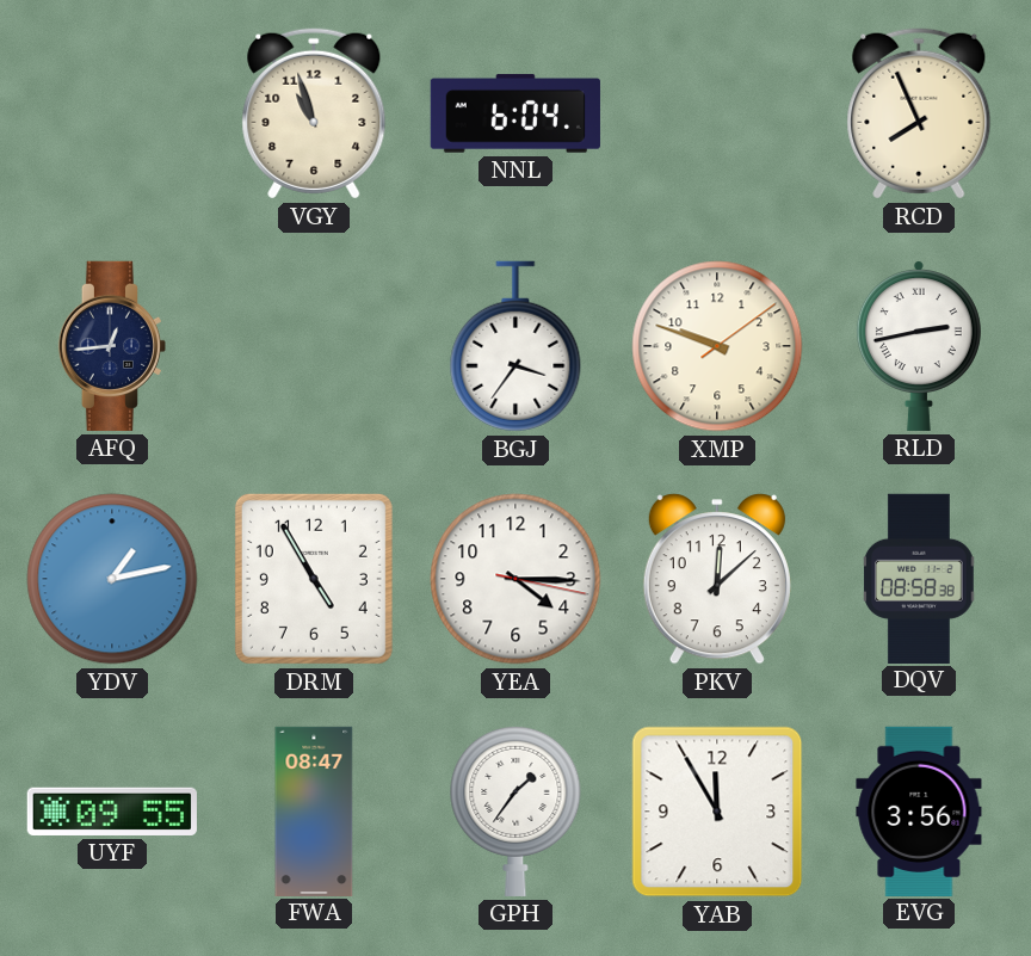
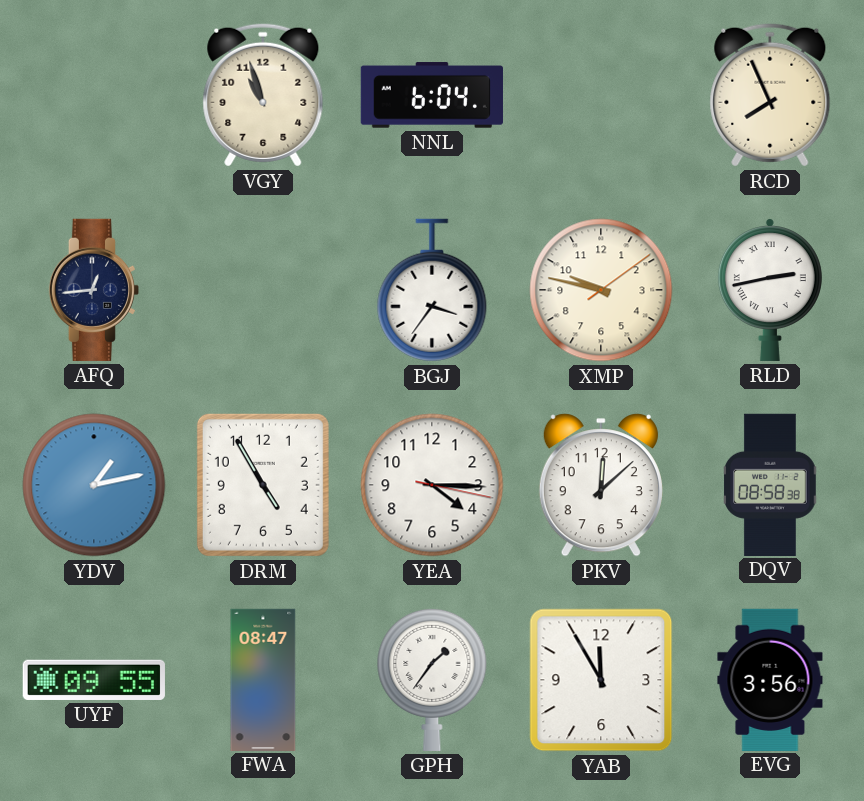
XMP: 9:48 -> 9:47 (601, 290)
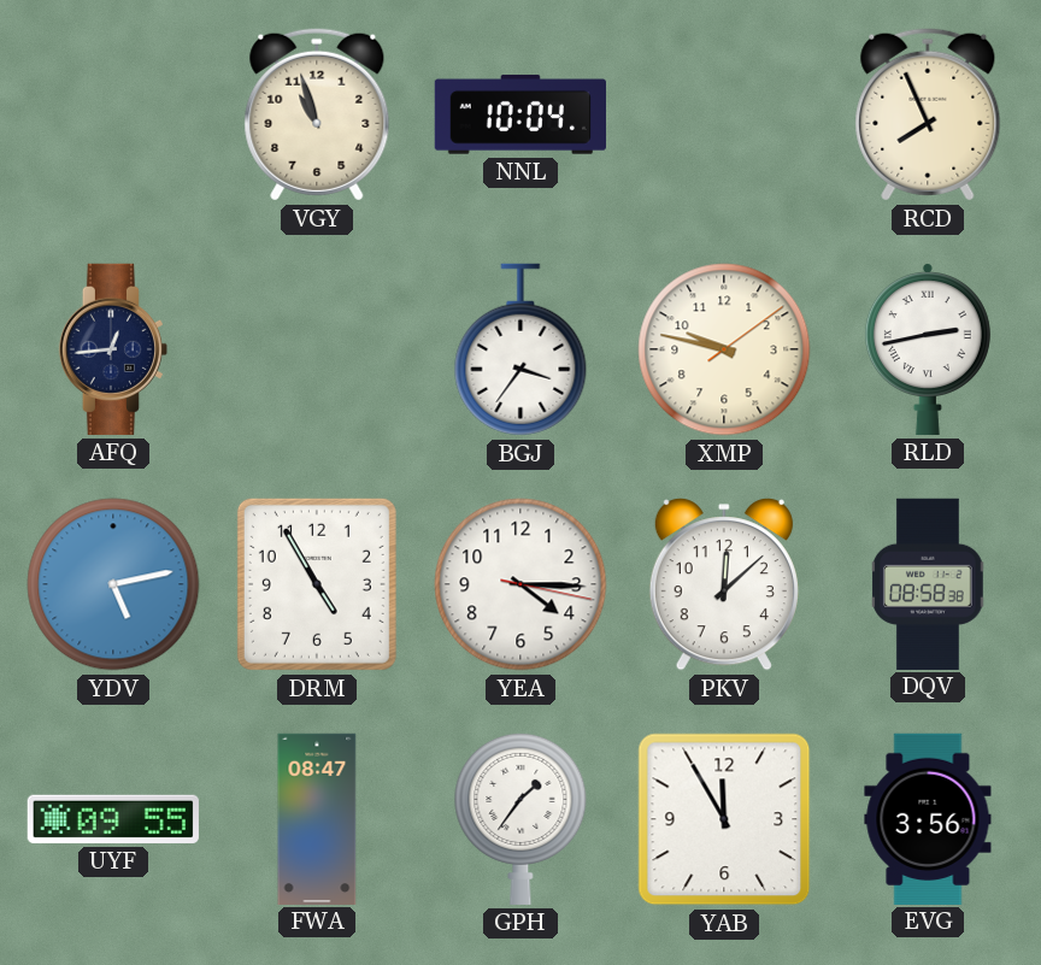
NNL: 6:04 -> 10:04 (520, 114)
YDV: 1:13 -> 5:13 (113, 584)
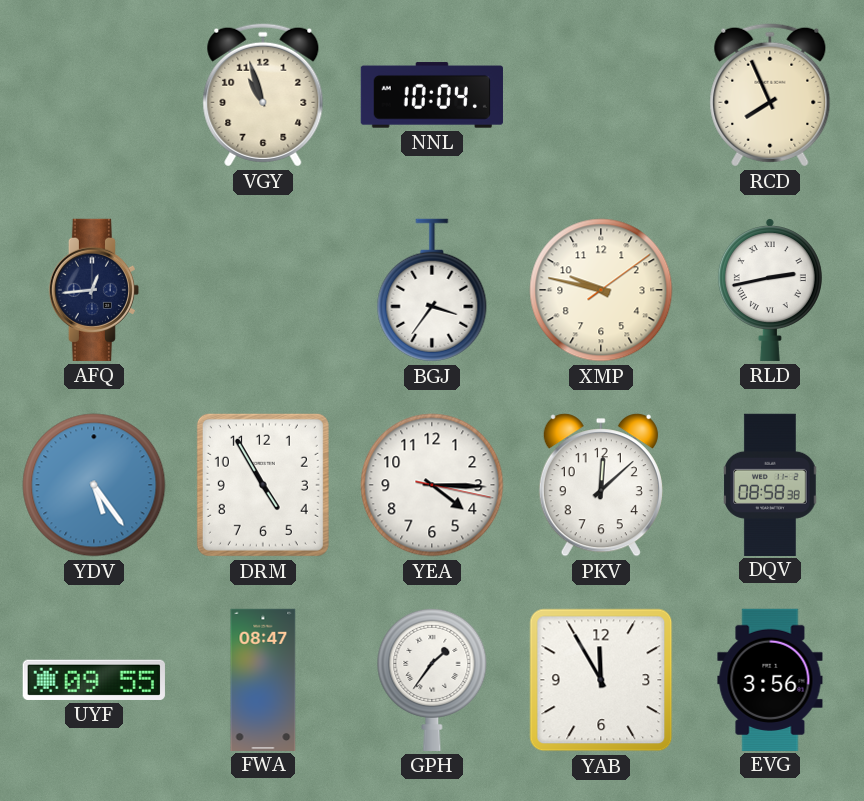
YDV: 5:13 -> 5:24 (94, 485)
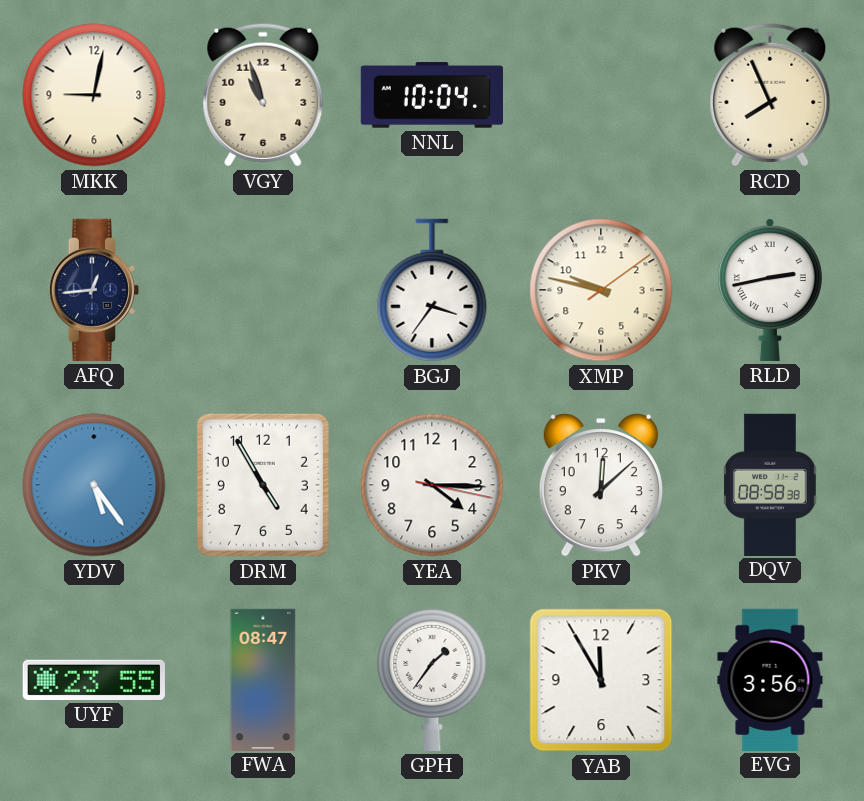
MKK: none -> 9:02 (94, 95)
UYF: 09:55 -> 23:55 (94, 680)
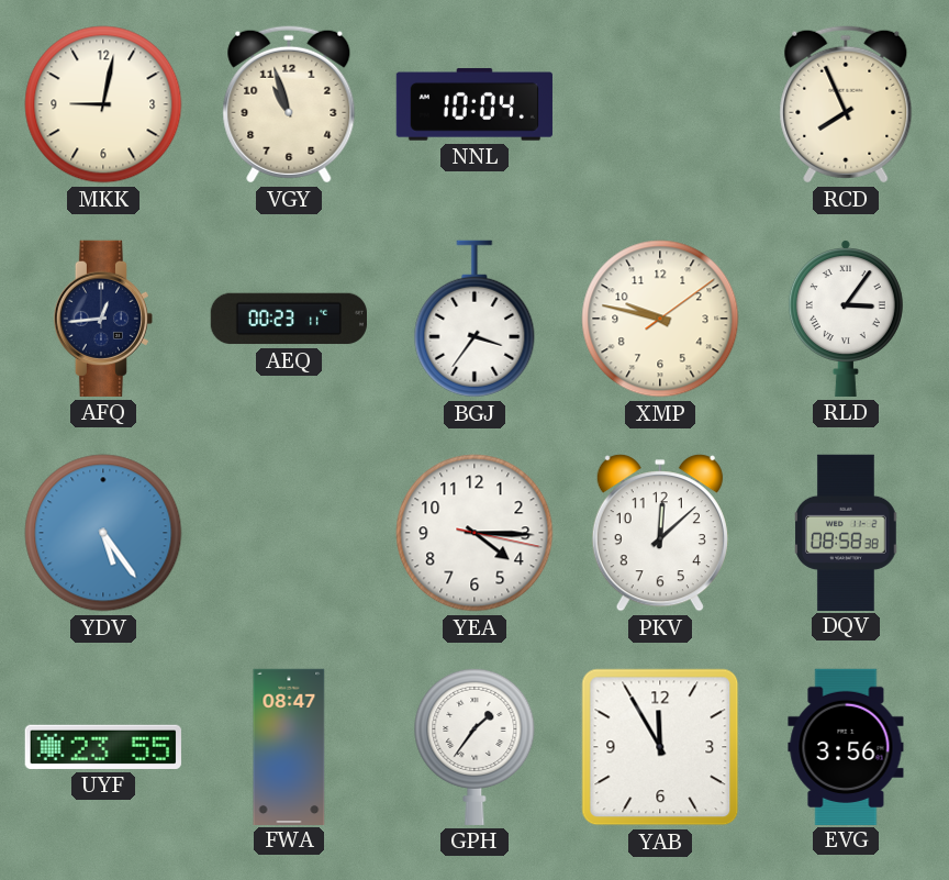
AEQ: none -> 00:23 (288, 319)
RLD: 2:43 -> 3:06 (846, 319)
DRM: 4:55 -> none (263, 485)
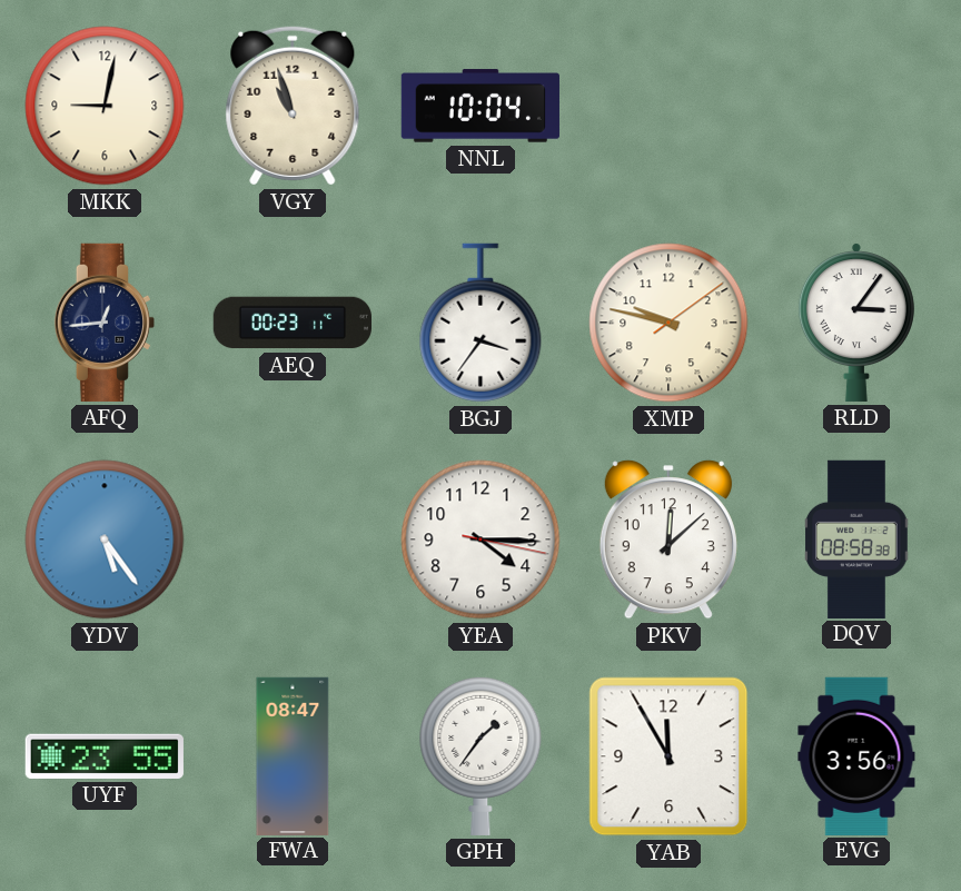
RCD: 7:56 -> none (846, 104)
